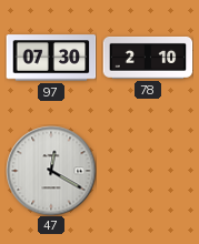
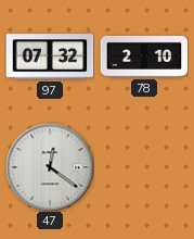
97: 07:30 -> 07:32 (50, 56)
47: 12:20 -> 12:21 (50, 167)
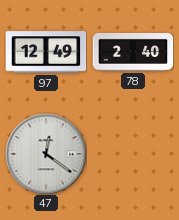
97: 07:32 -> 12:49 (46, 52)
78: 2:10 -> 2:40 (133, 52)
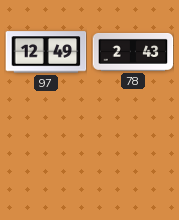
78: 2:40 -> 2:43 (133, 52)
47: 12:21 -> none (46, 154)
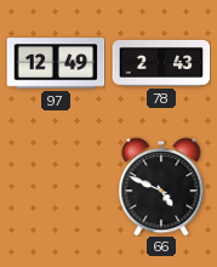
66: none -> 4:49 (161, 187)
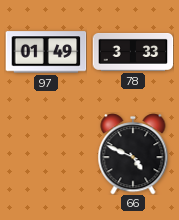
97: 12:49 -> 01:49 (46, 52)
78: 2:43 -> 3:33 (133, 52)
